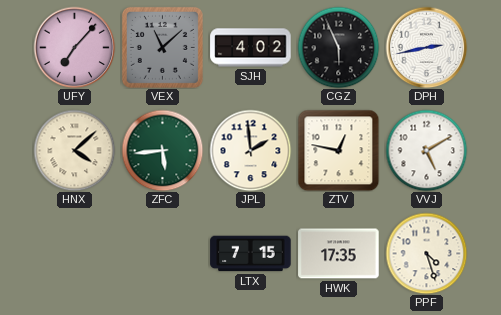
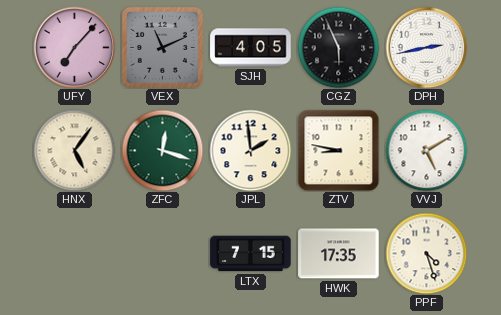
VEX: 11:08 -> 11:11 (162, 47)
SJH: 4:02 -> 4:05 (251, 48)
HNX: 4:08 -> 5:06 (74, 150)
ZFC: 5:44 -> 12:18 (162, 150)
ZTV: 12:47 -> 8:47 (338, 150)
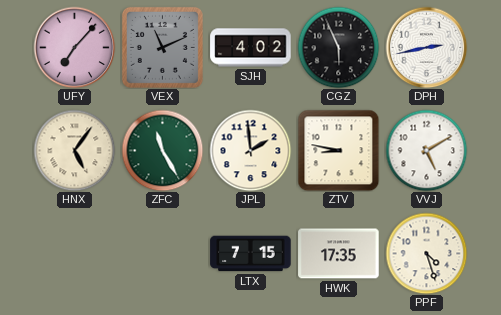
SJH: 4:05 -> 4:02 (251, 48)
ZFC: 12:18 -> 11:25 (162, 150)
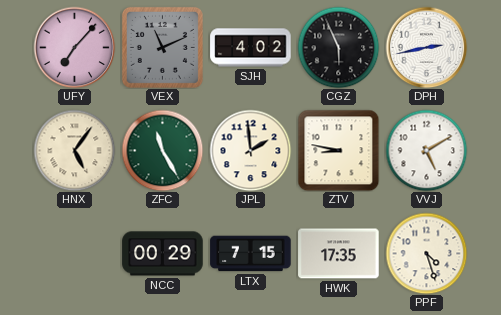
NCC: none -> 00:29 (163, 254)
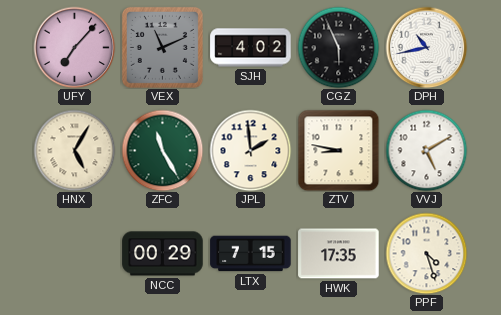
DPH: 2:43 -> 10:43 (426, 47)
HNX: 5:06 -> 5:05 (74, 150)
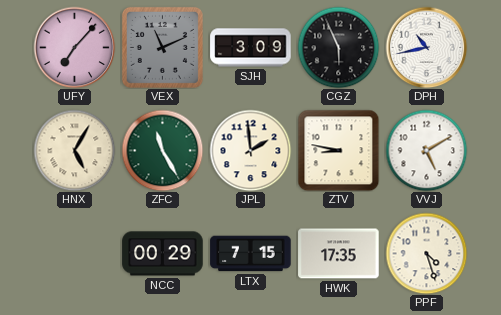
SJH: 4:02 -> 3:09 (251, 48)
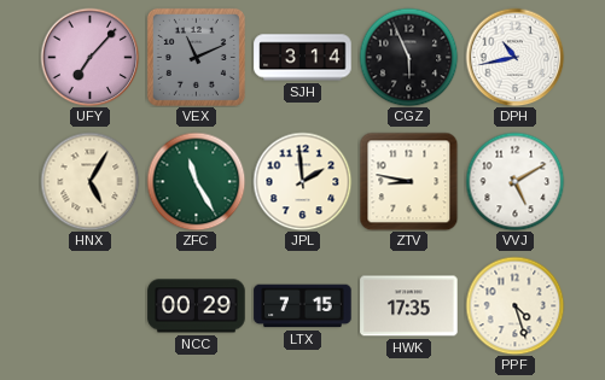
SJH: 3:09 -> 3:14 (303, 58)
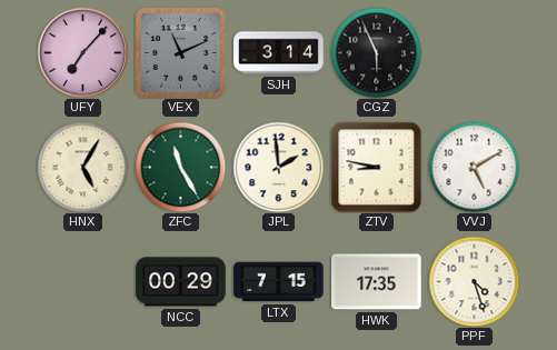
DPH: 10:43 -> none (514, 57)
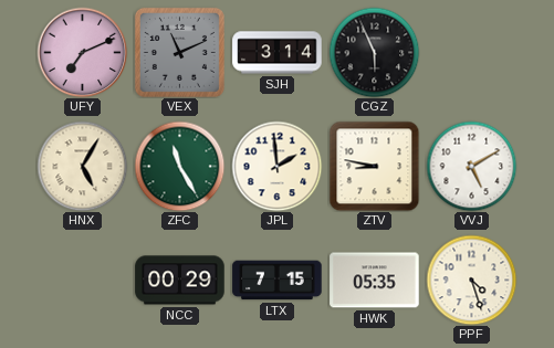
UFY: 7:07 -> 7:11 (82, 52)
HWK: 17:35 -> 05:35 (375, 281)
